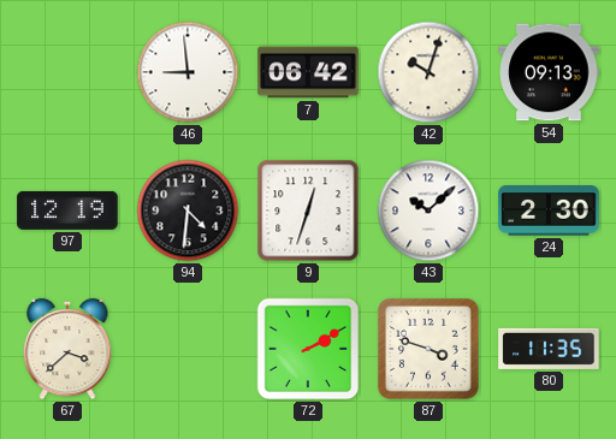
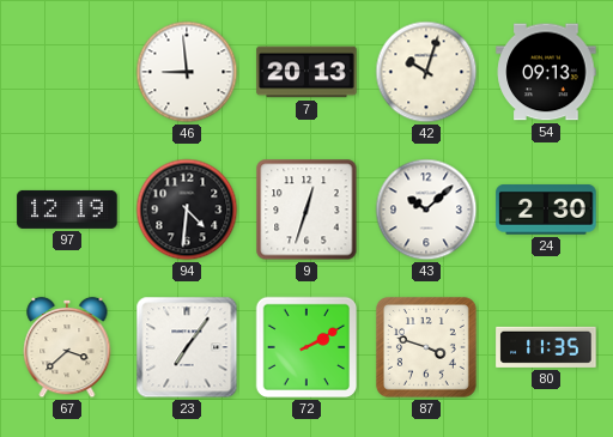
7: 06:42 -> 20:13 (306, 72)
23: none -> 7:06 (187, 347)
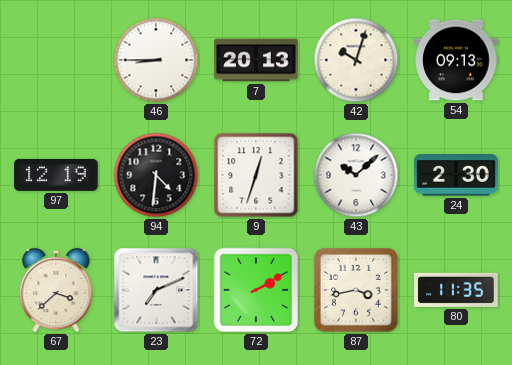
46: 8:59 -> 8:45 (156, 60)
23: 7:06 -> 7:11 (156, 290)
87: 3:48 -> 3:43 (356, 290)
